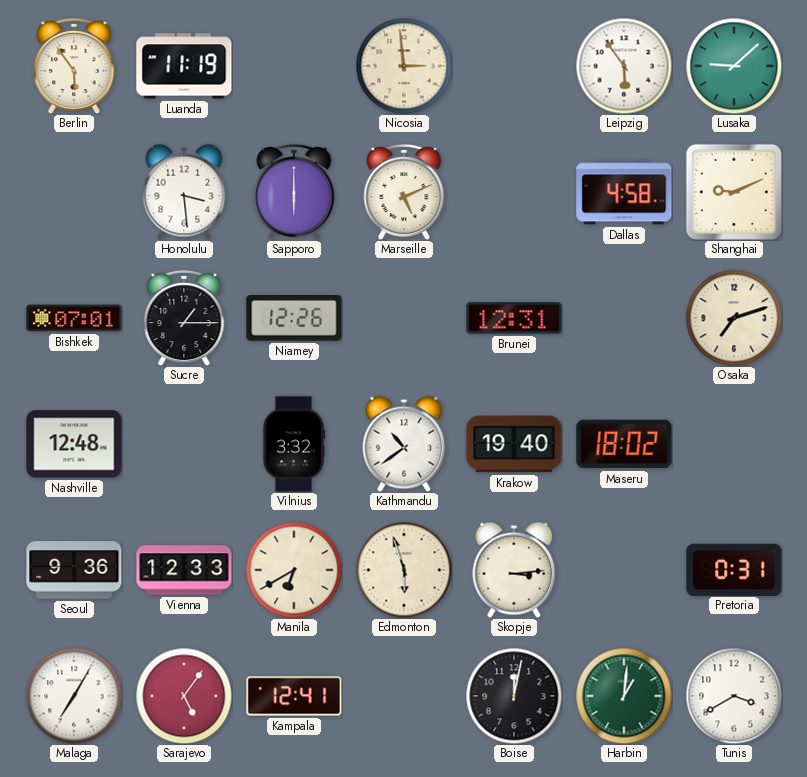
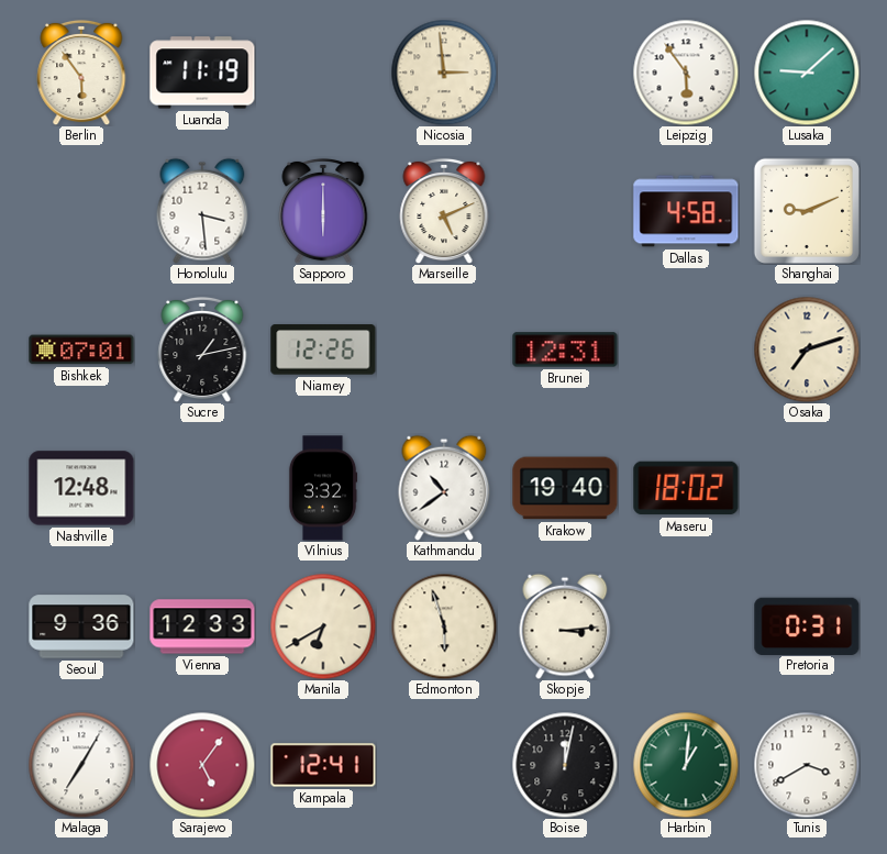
Sucre: 1:15 -> 1:13 (202, 350)
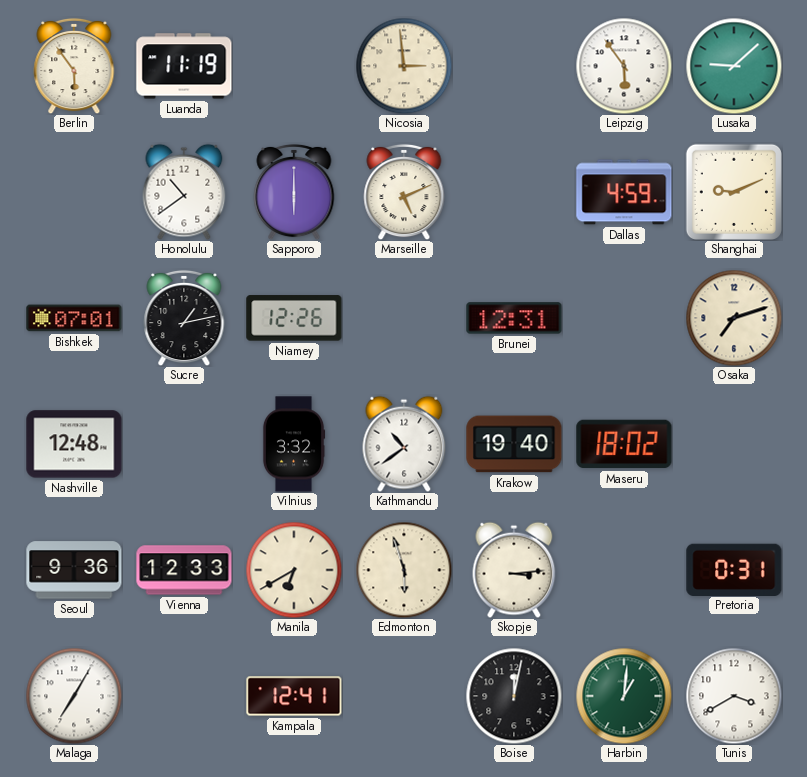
Honolulu: 3:29 -> 10:39 (184, 192)
Dallas: 4:58 -> 4:59 (624, 192)
Sarajevo: 5:06 -> none (202, 765)
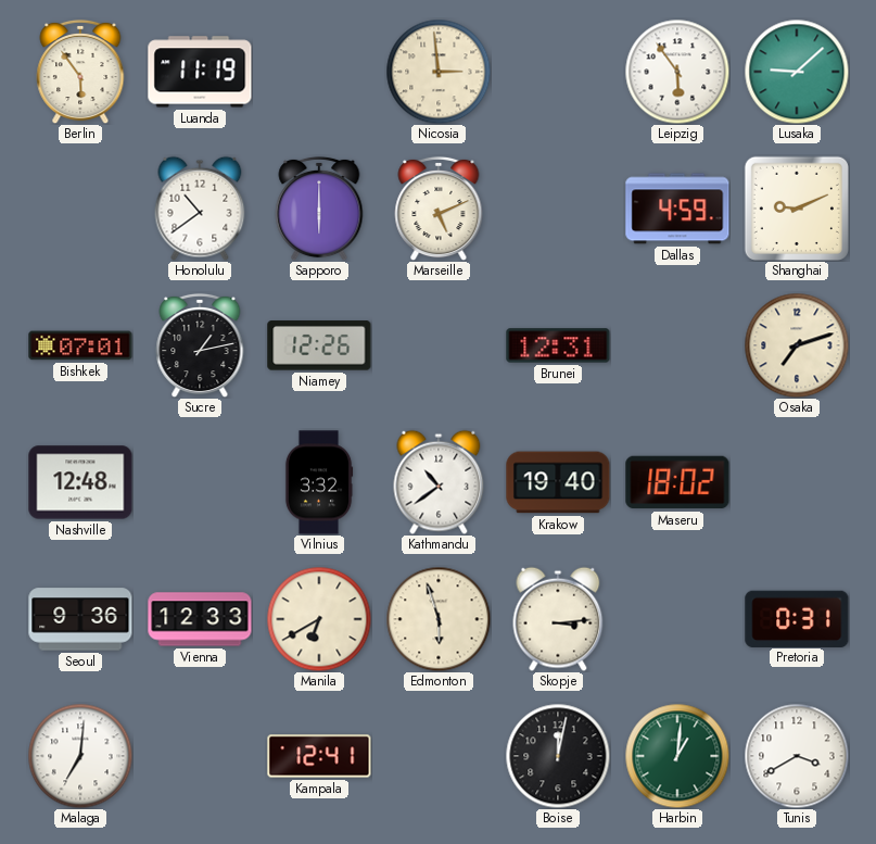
Malaga: 7:05 -> 7:01 (80, 756)
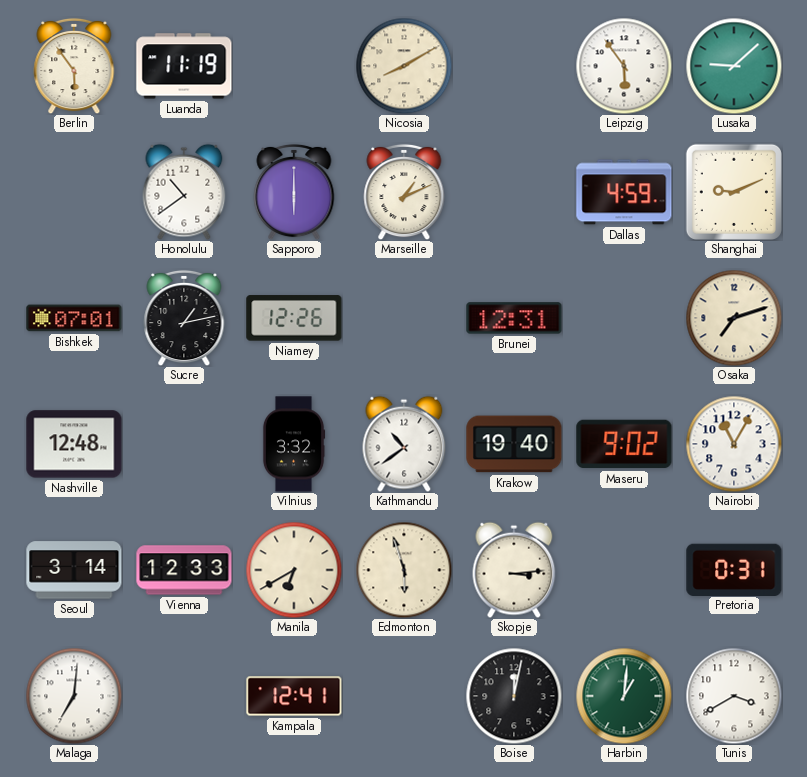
Nicosia: 2:59 -> 8:10 (404, 66)
Marseille: 5:11 -> 1:11 (404, 192)
Maseru: 18:02 -> 9:02 (624, 444)
Nairobi: none -> 11:05 (734, 444)
Seoul: 9:36 -> 3:14 (74, 570)
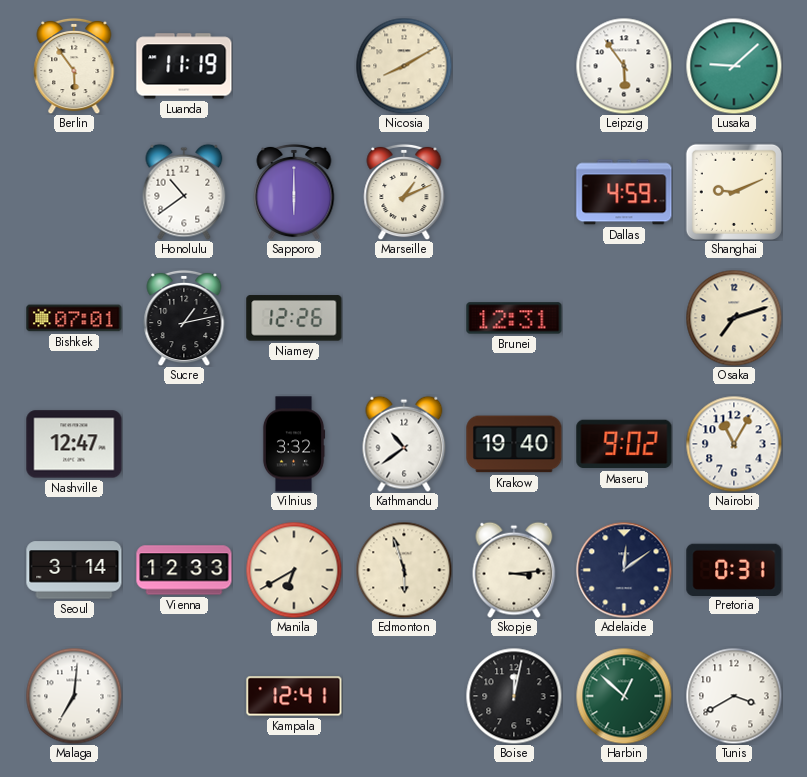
Nashville: 12:48 -> 12:47 (74, 444)
Adelaide: none -> 12:09 (624, 570)
Harbin: 1:01 -> 12:52 (624, 696)
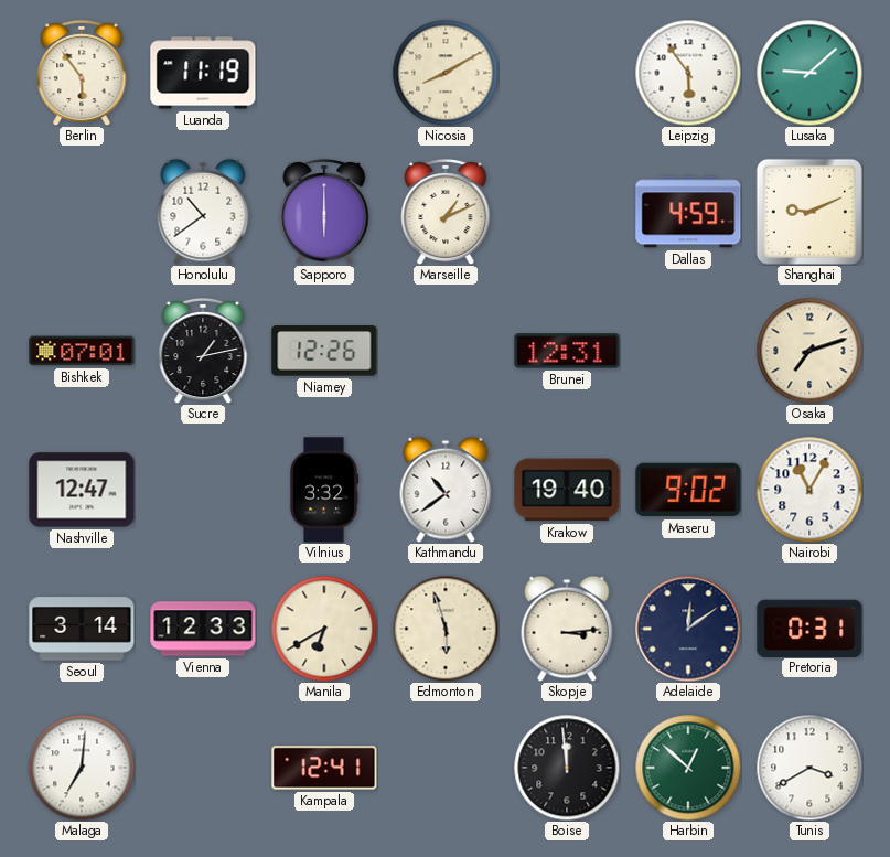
Boise: 12:02 -> 11:59 (567, 768)
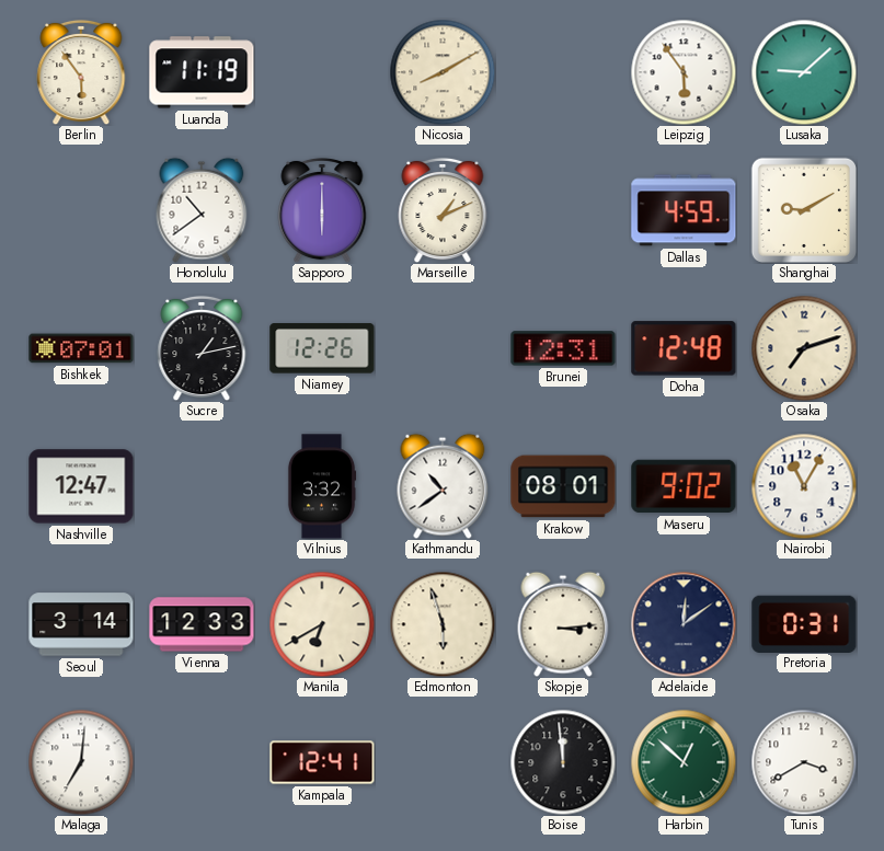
Shanghai: 9:11 -> 9:10 (804, 210)
Doha: none -> 12:48 (684, 348)
Krakow: 19:40 -> 08:01 (563, 486)
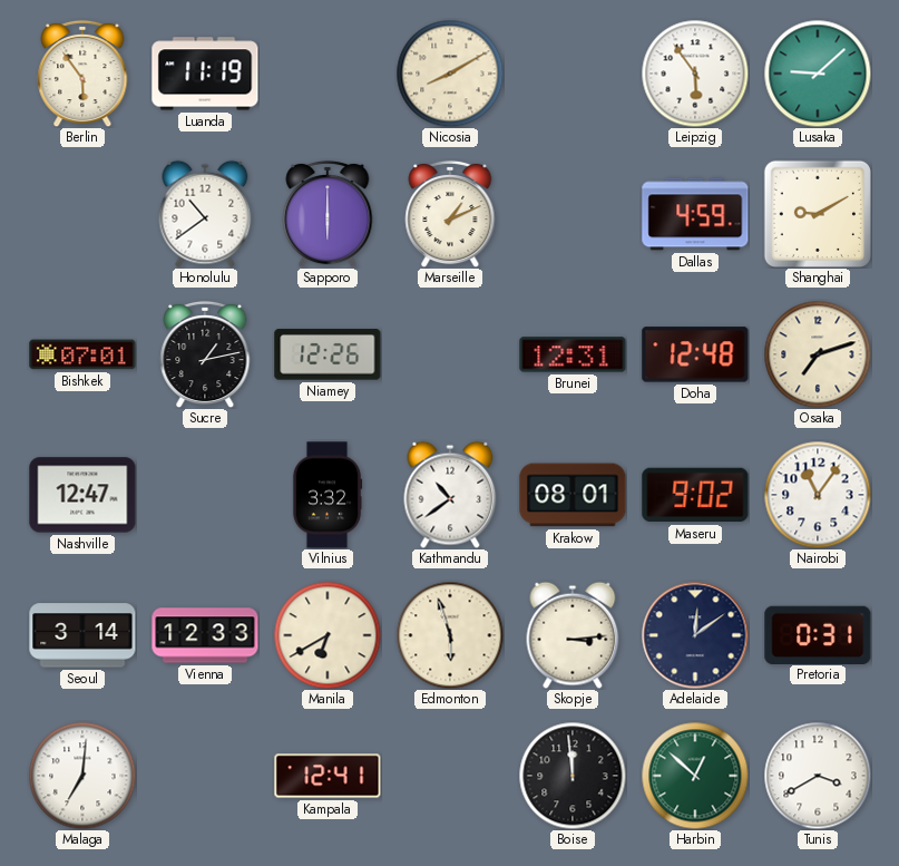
Nairobi: 11:05 -> 11:06 (818, 495)
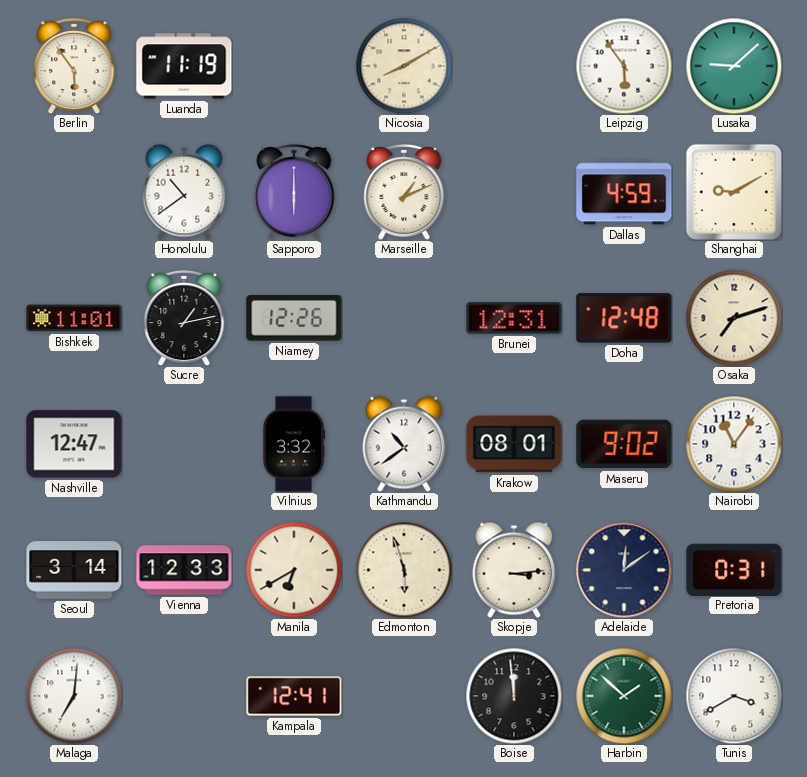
Bishkek: 07:01 -> 11:01 (74, 318)
Harbin: 12:52 -> 1:52 (624, 696)
